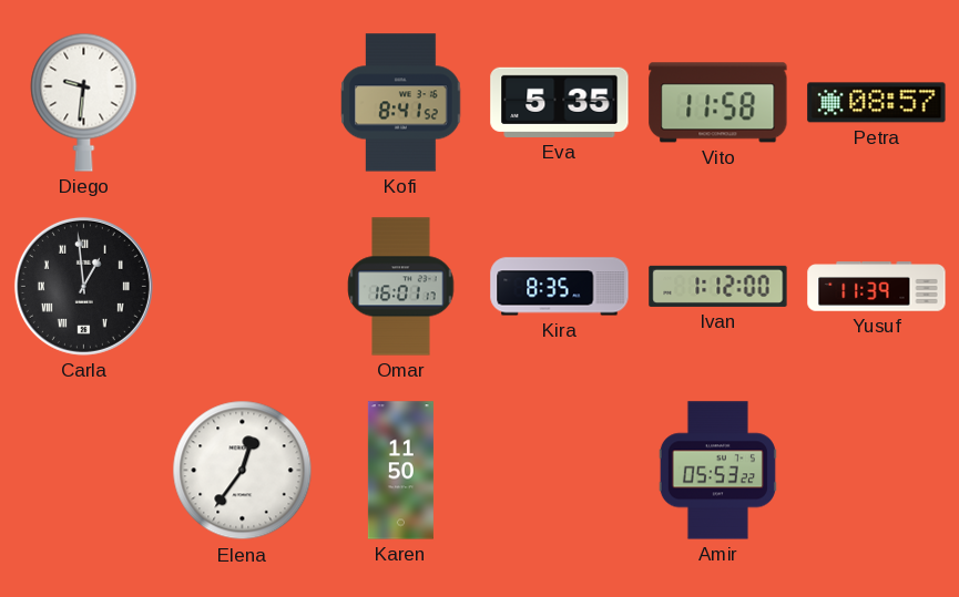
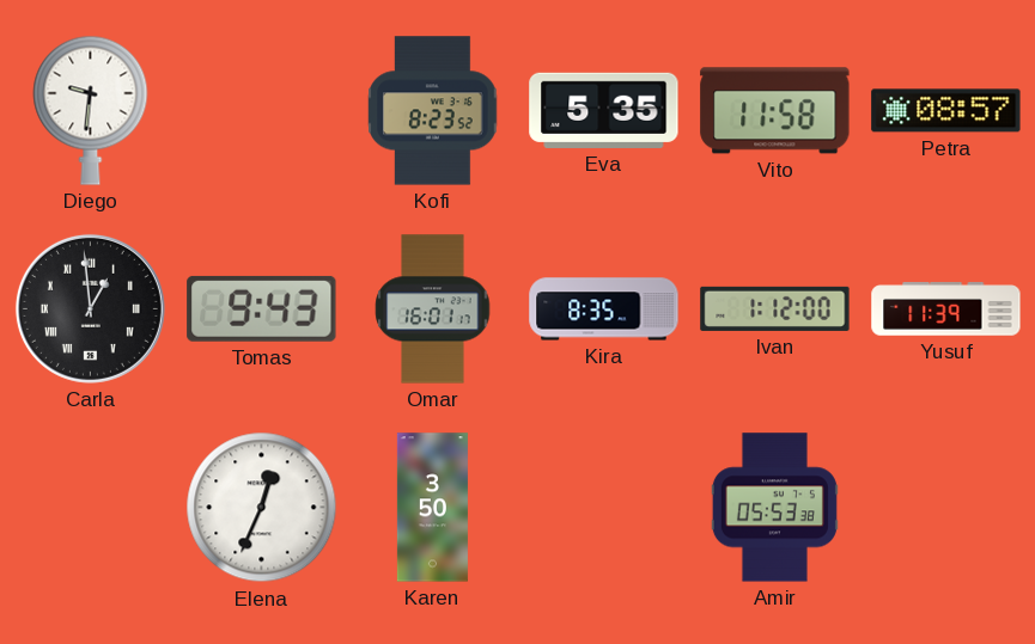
Kofi: 8:41 -> 8:23 (433, 111)
Tomas: none -> 9:43 (262, 308)
Elena: 12:36 -> 12:34 (262, 508)
Karen: 11:50 -> 3:50 (432, 508)
Amir: 05:53:22 -> 05:53:38 (774, 508)
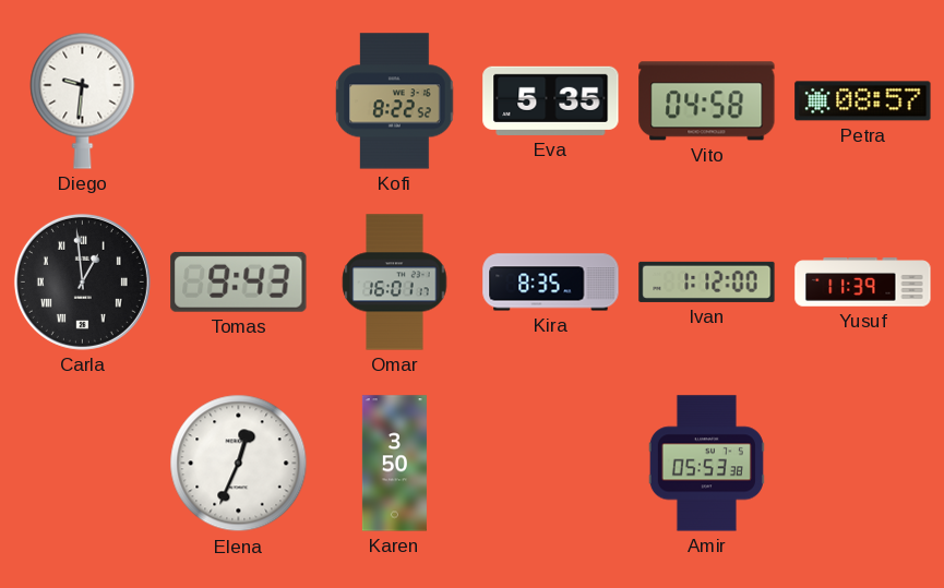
Kofi: 8:23 -> 8:22 (395, 101)
Vito: 11:58 -> 04:58 (707, 101)
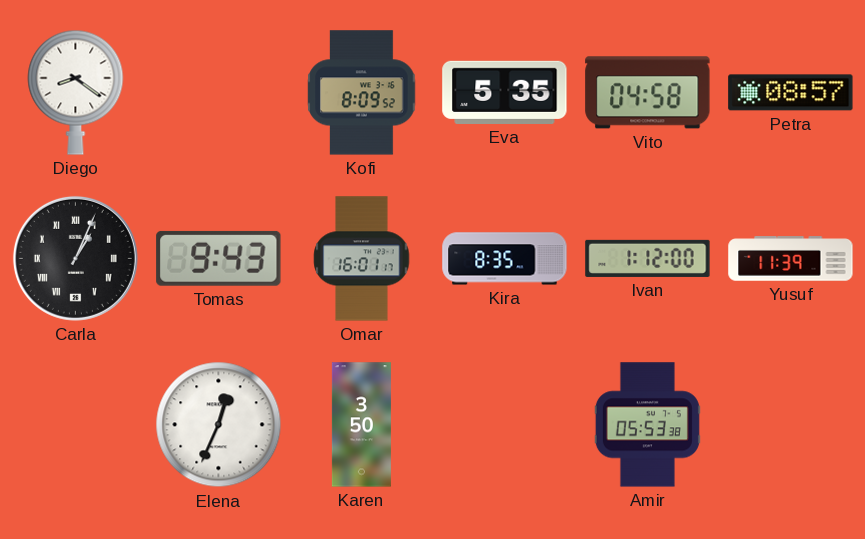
Diego: 9:31 -> 8:21 (76, 92)
Kofi: 8:22 -> 8:09 (362, 93)
Carla: 12:59 -> 1:04 (75, 258)
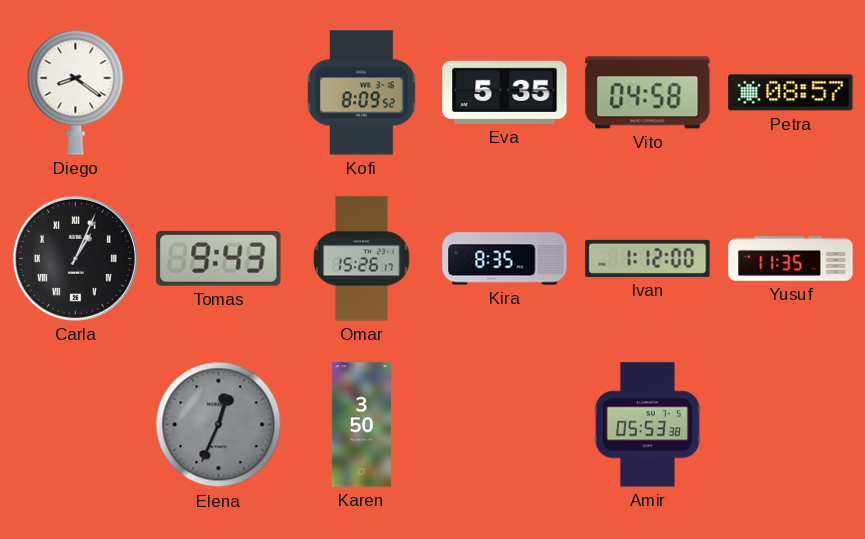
Omar: 16:01 -> 15:26 (362, 259)
Yusuf: 11:39 -> 11:35 (791, 259)
Elena dial: white -> grey (219, 425)
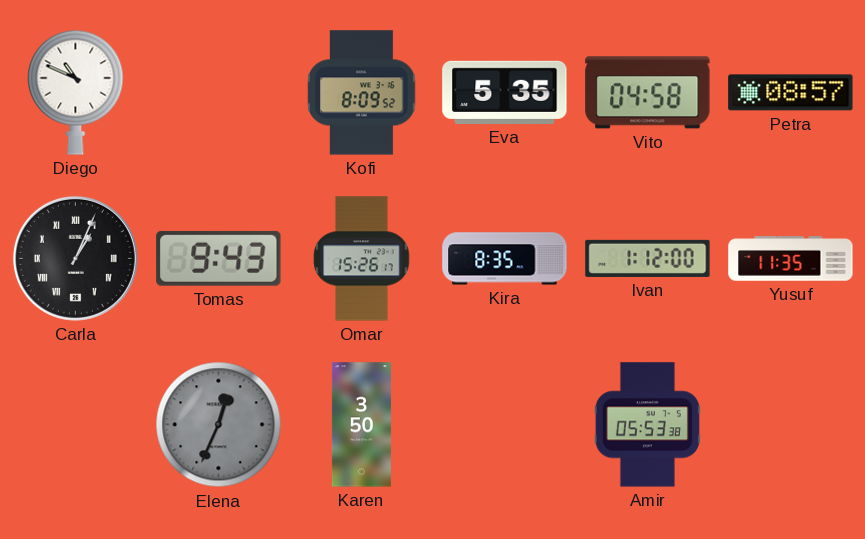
Diego: 8:21 -> 10:49 (76, 92)
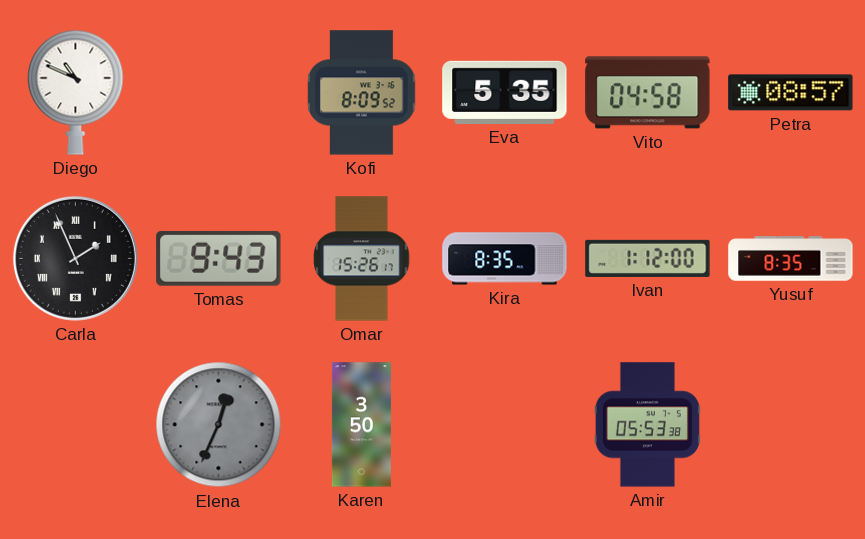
Carla: 1:04 -> 1:56 (75, 258)
Yusuf: 11:35 -> 8:35 (791, 259)
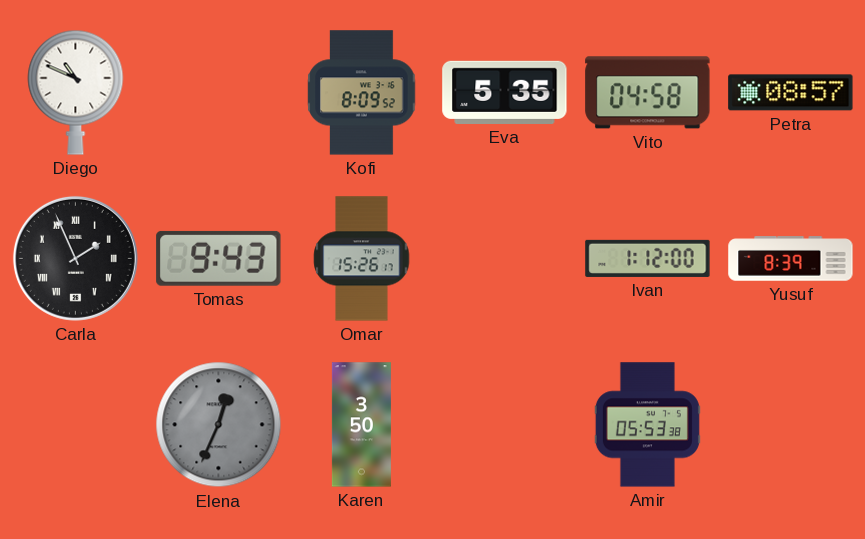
Kira: 8:35 -> none (505, 259)
Yusuf: 8:35 -> 8:39 (791, 259)
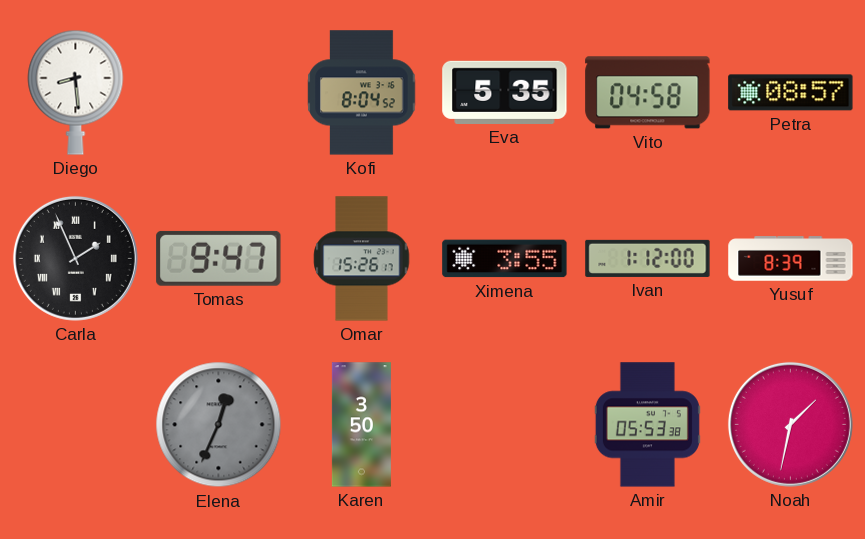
Diego: 10:49 -> 8:29 (76, 92)
Kofi: 8:09 -> 8:04 (362, 93)
Tomas: 9:43 -> 9:47 (219, 258)
Ximena: none -> 3:55 (505, 259)
Noah: none -> 1:32 (790, 424)
